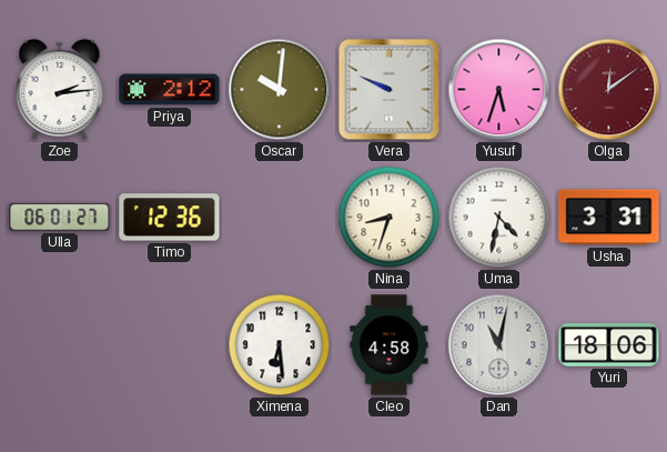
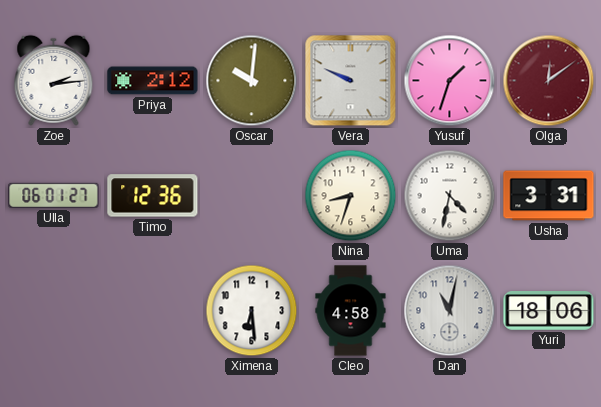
Yusuf: 5:33 -> 1:33 (450, 81)
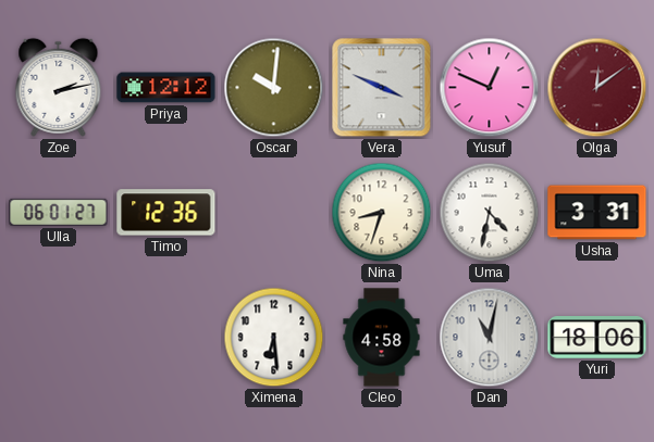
Zoe: 2:14 -> 2:13 (59, 87)
Priya: 2:12 -> 12:12 (166, 88)
Vera: 9:49 -> 3:49 (382, 88)
Yusuf: 1:33 -> 12:49 (490, 88)
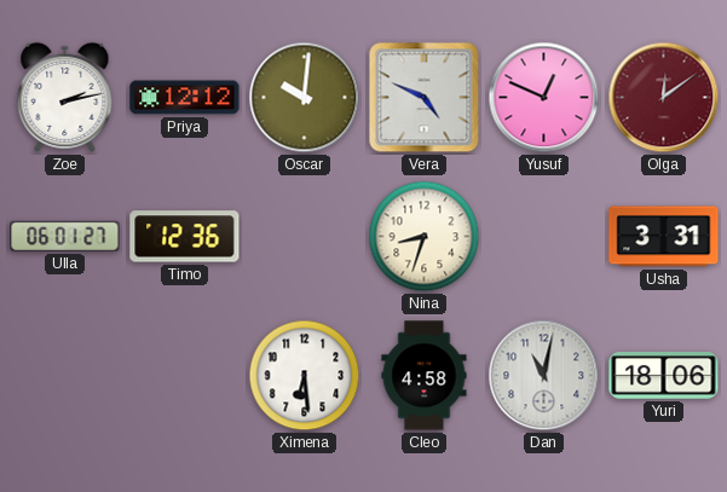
Vera: 3:49 -> 4:49 (425, 98)
Uma: 4:32 -> none (490, 213)
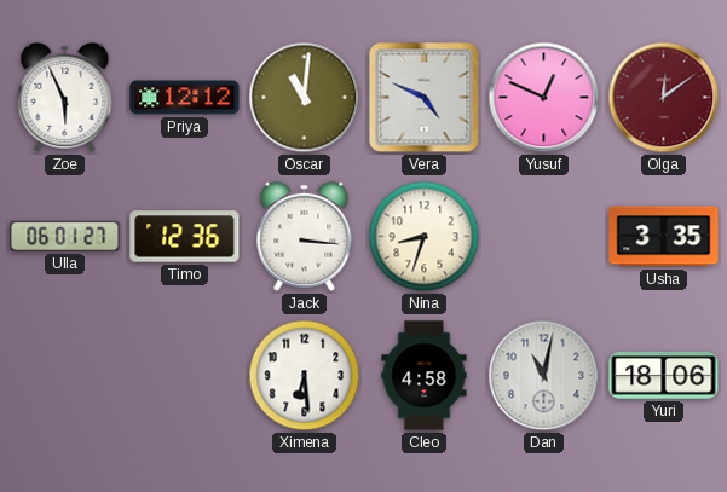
Zoe: 2:13 -> 5:56 (65, 97)
Oscar: 10:01 -> 11:01 (305, 98)
Jack: none -> 3:16 (305, 236)
Usha: 3:31 -> 3:35 (664, 237)
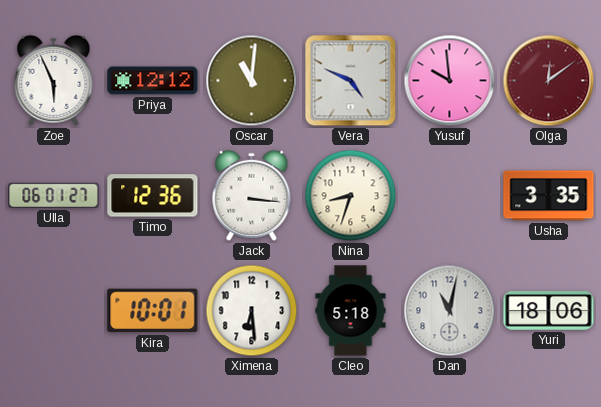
Yusuf: 12:49 -> 9:59 (450, 81)
Kira: none -> 10:01 (153, 311)
Cleo: 4:58 -> 5:18 (351, 311)
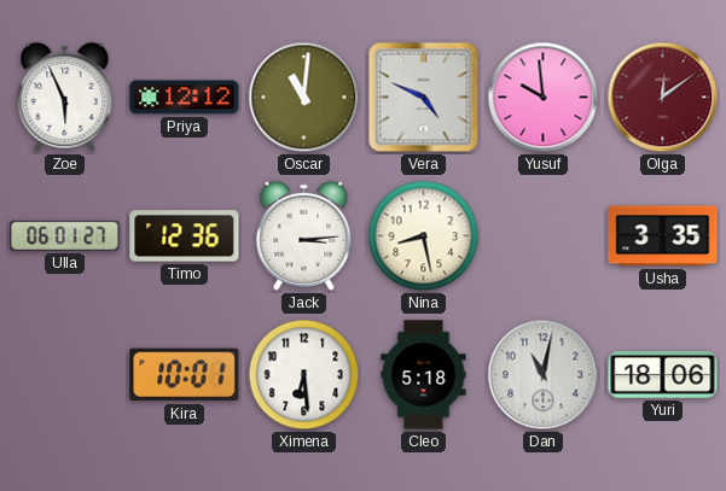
Jack: 3:16 -> 3:14 (304, 235)
Nina: 8:33 -> 8:28 (424, 236)
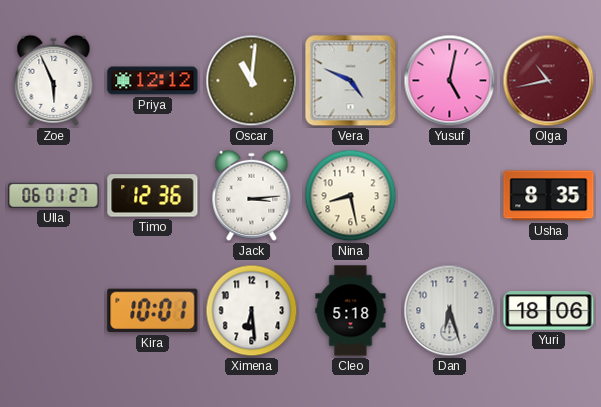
Yusuf: 9:59 -> 5:02 (450, 81)
Olga: 12:09 -> 10:43 (549, 81)
Usha: 3:35 -> 8:35 (549, 196)
Dan: 11:02 -> 6:27 (450, 311)
